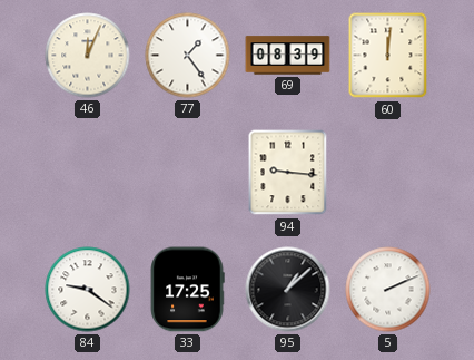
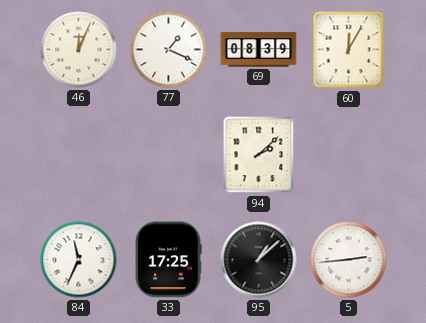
77: 1:24 -> 1:19 (169, 50)
60: 12:01 -> 12:05 (349, 50)
94: 9:16 -> 2:08 (259, 155)
84: 9:21 -> 11:34 (79, 260)
5: 2:11 -> 2:44 (349, 260)
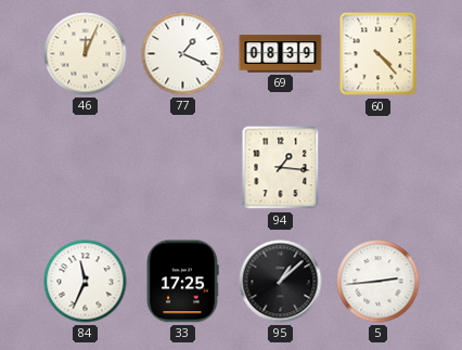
60: 12:05 -> 4:23 (378, 54)
94: 2:08 -> 1:16 (281, 168)
